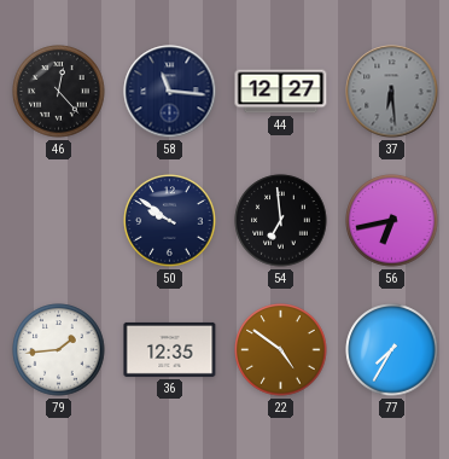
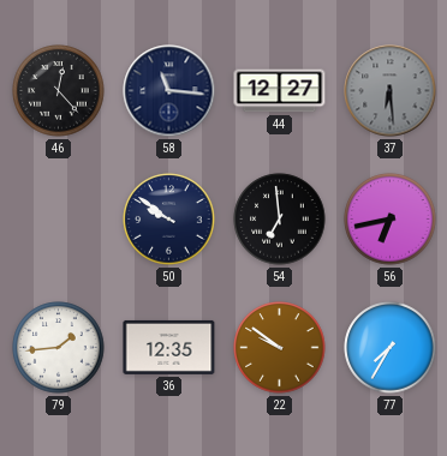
22: 4:51 -> 9:51 (280, 348)
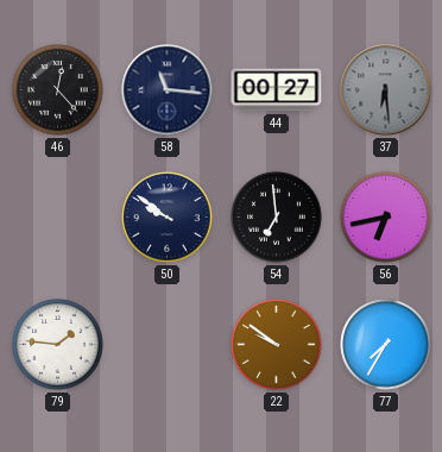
44: 12:27 -> 00:27 (277, 90)
79: 1:44 -> 1:46 (58, 345)
36: 12:35 -> none (169, 347)
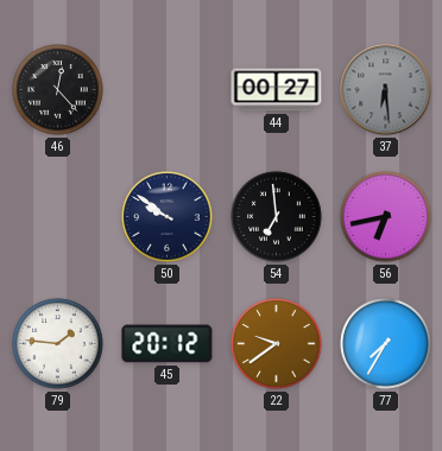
58: 11:16 -> none (168, 90)
45: none -> 20:12 (168, 344)
22: 9:51 -> 9:39 (277, 344)
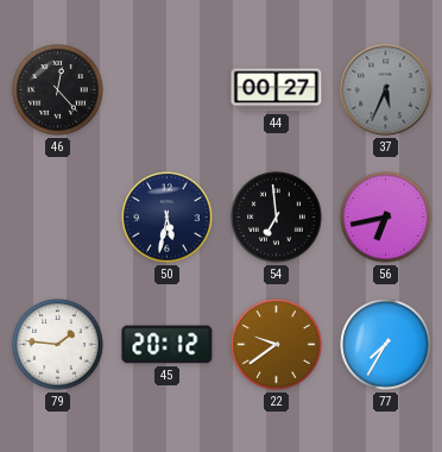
37: 6:29 -> 5:34 (386, 90)
50: 9:51 -> 5:32 (168, 218)
